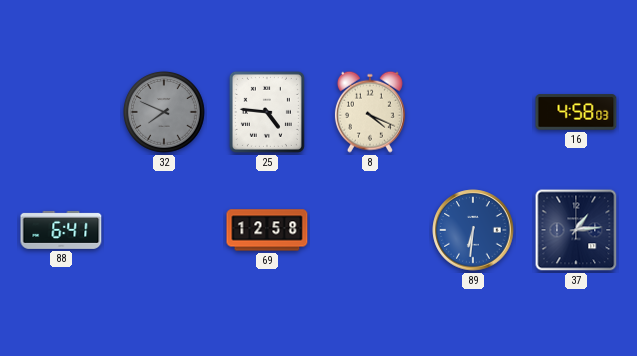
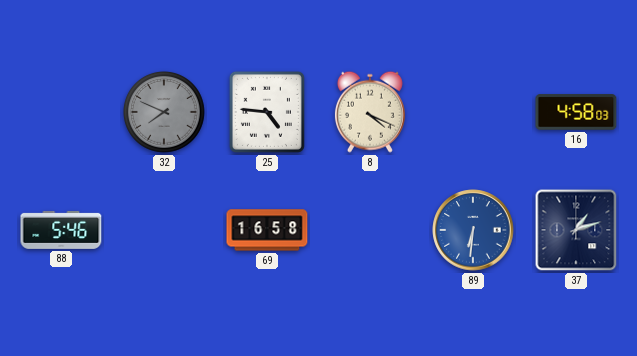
88: 6:41 -> 5:46 (61, 230)
69: 12:58 -> 16:58 (267, 230)
37: 1:14 -> 1:12 (576, 230)
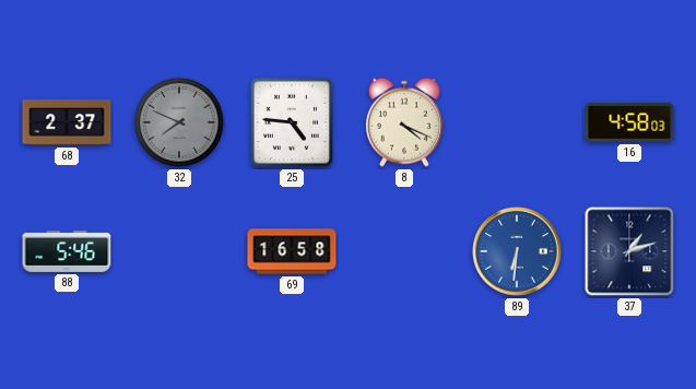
68: none -> 2:37 (67, 122)
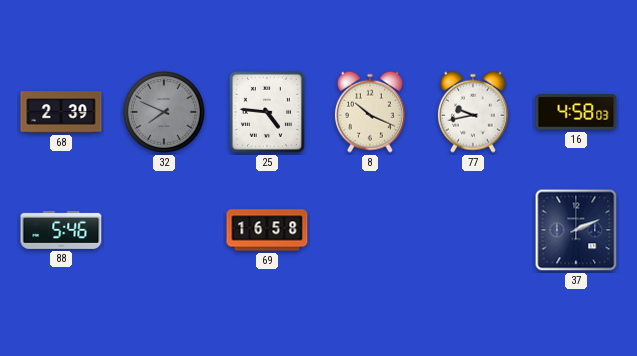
68: 2:37 -> 2:39 (61, 112)
8: 4:19 -> 10:19 (370, 112)
77: none -> 9:43 (473, 112)
89: 6:31 -> none (517, 251)
37: 1:12 -> 2:11 (576, 230)
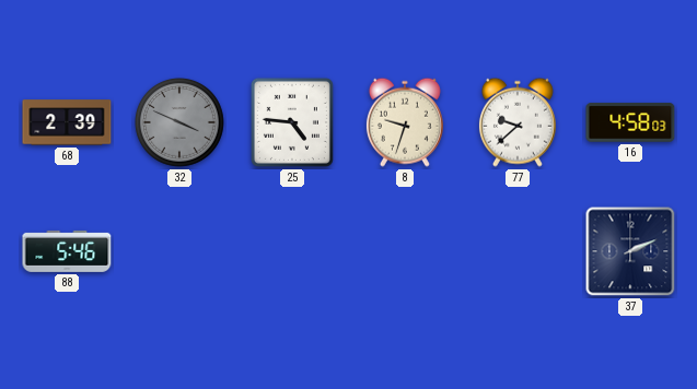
32: 7:49 -> 3:49 (179, 122)
8: 10:19 -> 9:33 (405, 122)
77: 9:43 -> 9:38 (518, 122)
69: 16:58 -> none (267, 230)
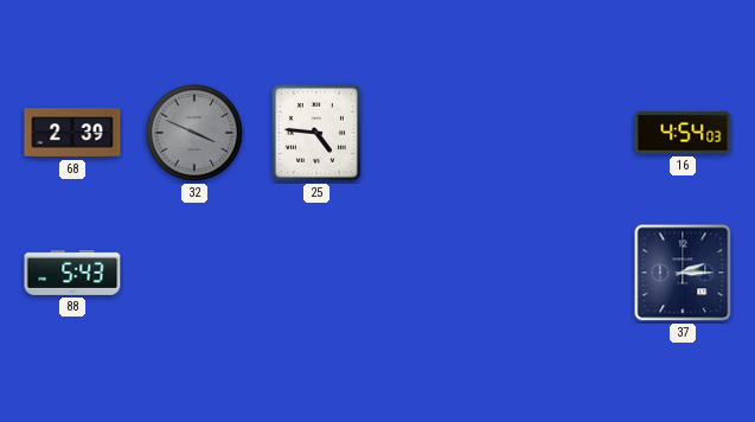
8: 9:33 -> none (405, 122)
77: 9:38 -> none (518, 122)
16: 4:58 -> 4:54 (683, 133)
88: 5:46 -> 5:43 (72, 273)
37: 2:11 -> 2:15 (683, 273)
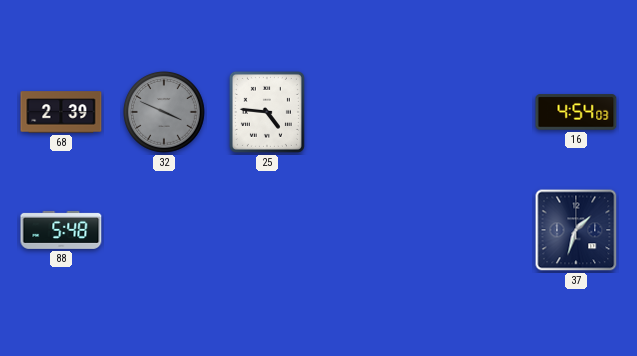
88: 5:43 -> 5:48 (61, 230)
37: 2:15 -> 1:33 (576, 230)
